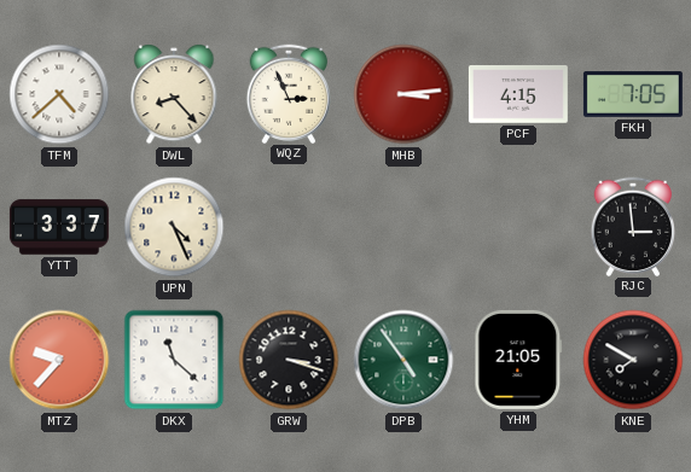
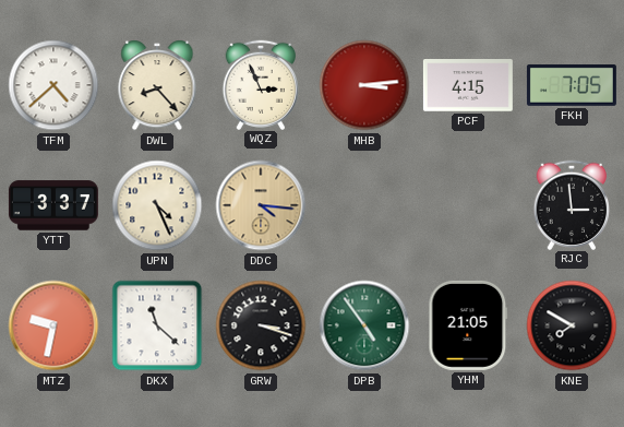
DDC: none -> 4:16 (261, 205)
MTZ: 9:37 -> 9:32 (53, 325)
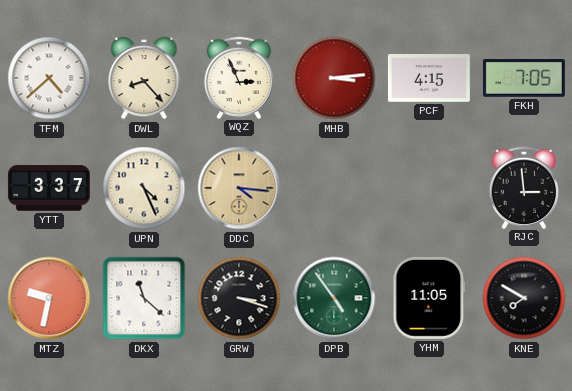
YHM: 21:05 -> 11:05 (429, 298)
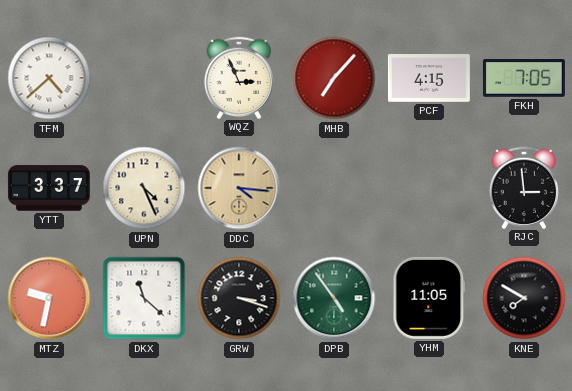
DWL: 8:23 -> none (144, 78)
MHB: 3:14 -> 7:07 (334, 78)
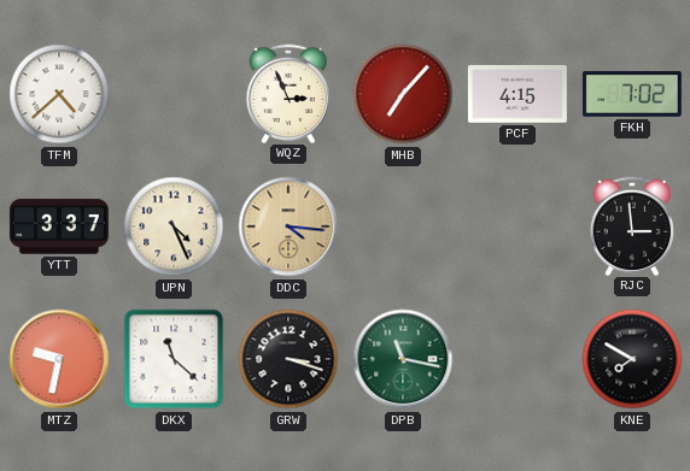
FKH: 7:05 -> 7:02 (632, 95)
DPB: 4:54 -> 11:17 (403, 359)
YHM: 11:05 -> none (429, 298)
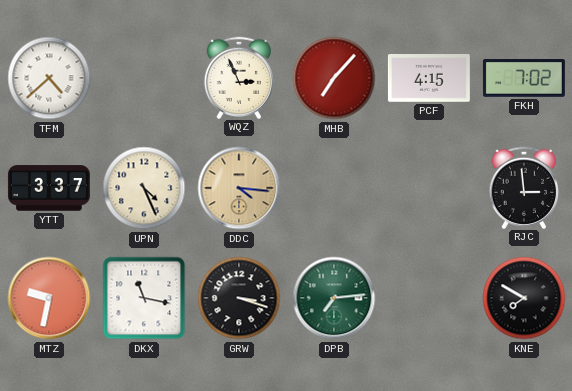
DKX: 11:22 -> 11:17 (144, 298)
DPB: 11:17 -> 7:14 (334, 298)
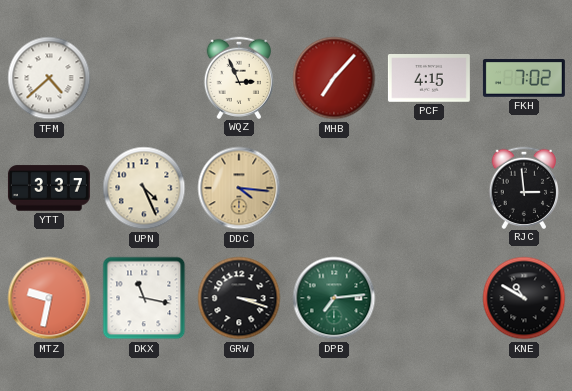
KNE: 7:50 -> 10:50 (524, 298)
